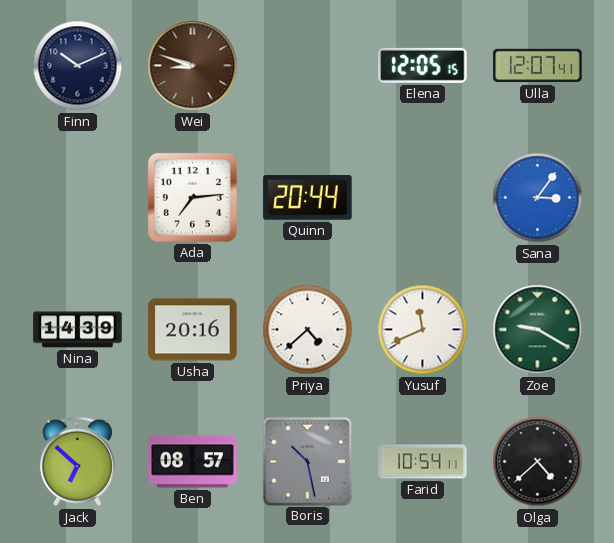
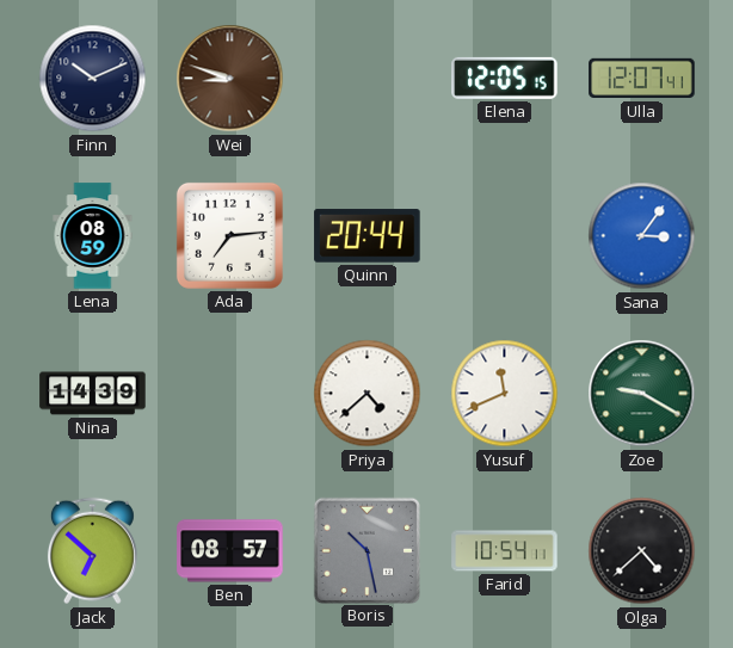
Lena: none -> 08:59 (93, 236)
Usha: 20:16 -> none (193, 330)
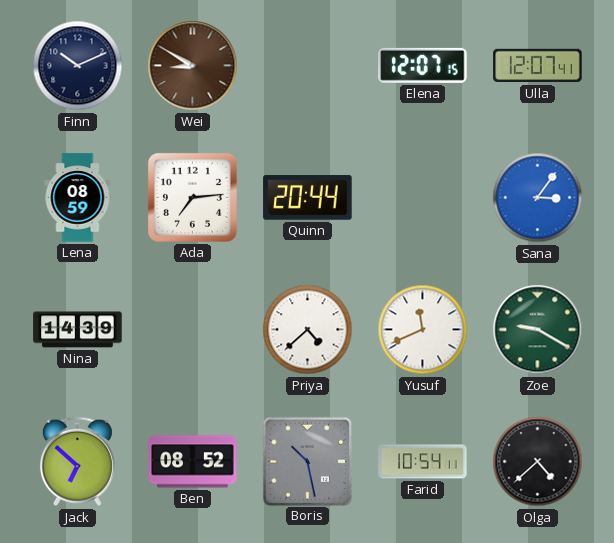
Wei: 8:48 -> 8:50 (193, 66)
Elena: 12:05 -> 12:07 (423, 65)
Ben: 08:57 -> 08:52 (193, 462)
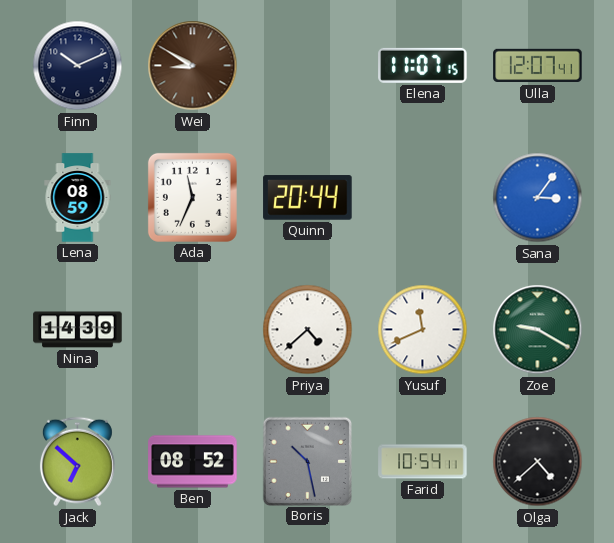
Elena: 12:07 -> 11:07 (423, 65)
Ada: 7:14 -> 11:34 (192, 197)
